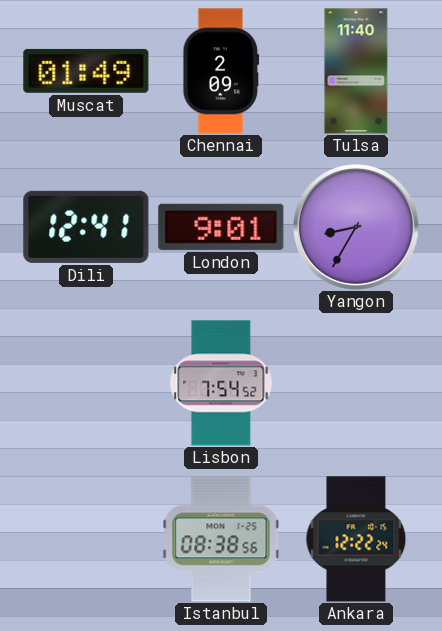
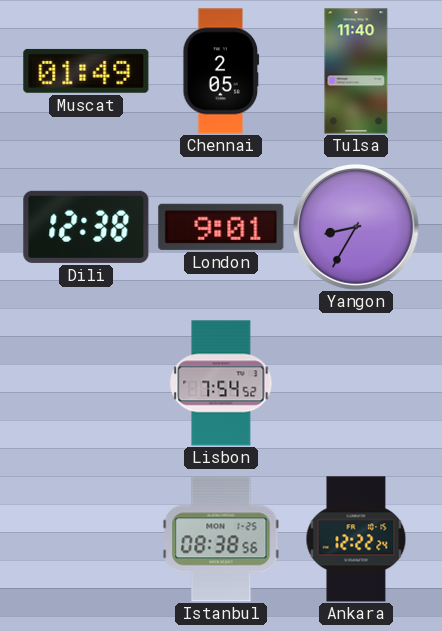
Chennai: 2:09 -> 2:05 (221, 71)
Dili: 12:41 -> 12:38 (86, 227)
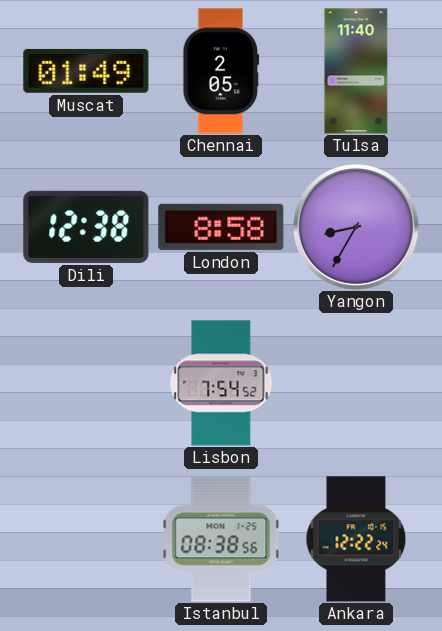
London: 9:01 -> 8:58 (221, 227)
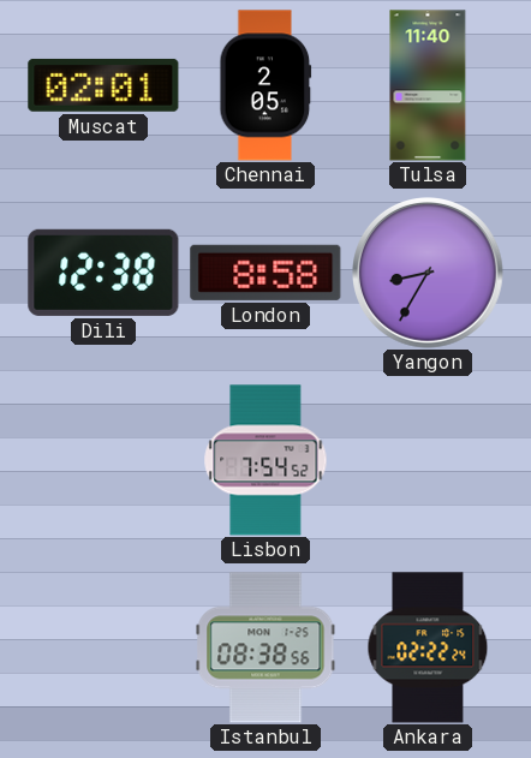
Muscat: 01:49 -> 02:01 (103, 85)
Ankara: 12:22 -> 02:22 (428, 647)
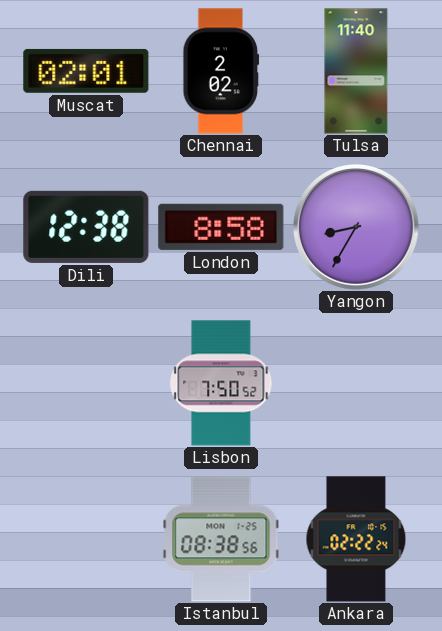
Chennai: 2:05 -> 2:02 (221, 71)
Lisbon: 7:54 -> 7:50 (221, 383)
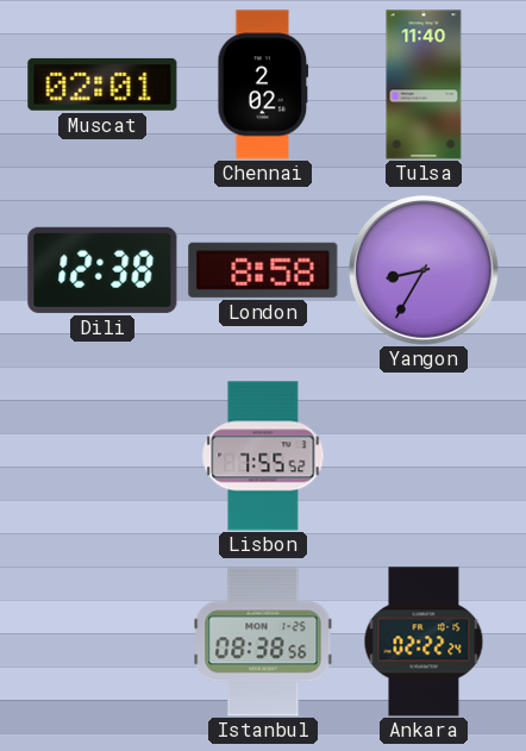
Lisbon: 7:50 -> 7:55 (263, 456)
